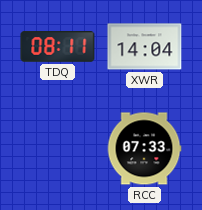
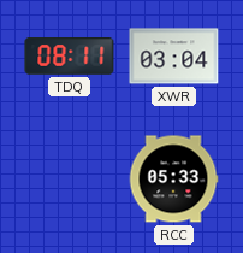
XWR: 14:04 -> 03:04 (174, 57)
RCC: 07:33 -> 05:33 (173, 180)
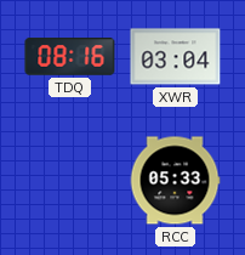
TDQ: 08:11 -> 08:16 (70, 57)
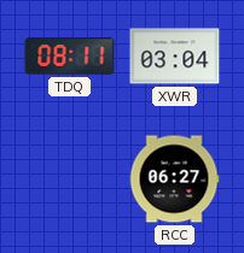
TDQ: 08:16 -> 08:11 (70, 57)
RCC: 05:33 -> 06:27 (174, 180)
